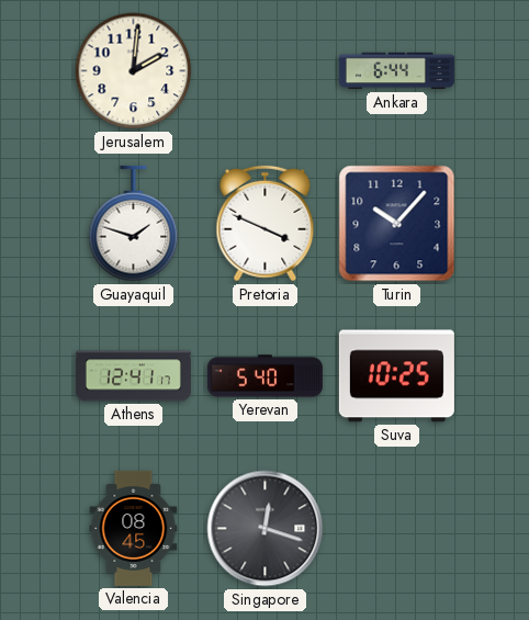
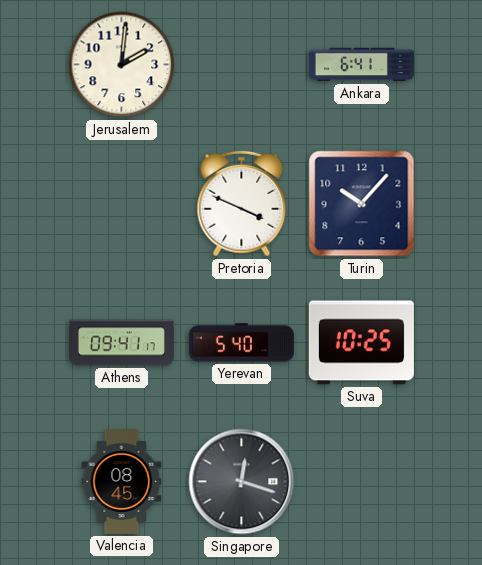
Ankara: 6:44 -> 6:41 (361, 65)
Guayaquil: 1:48 -> none (134, 224)
Athens: 12:41 -> 09:41 (121, 343)
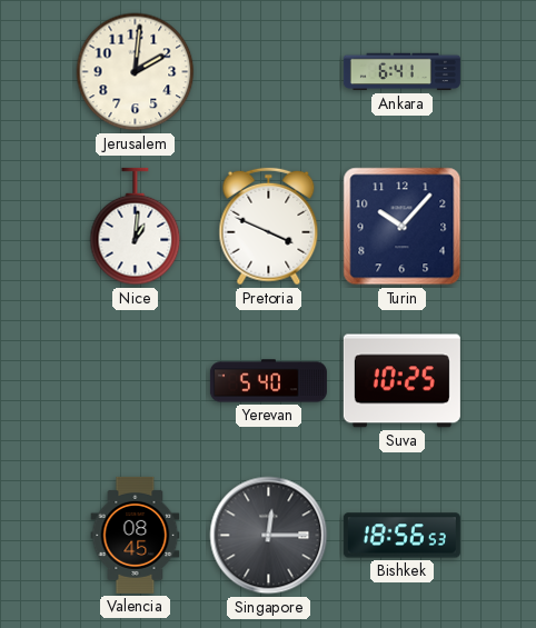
Nice: none -> 1:01 (136, 227)
Athens: 09:41 -> none (121, 343)
Singapore: 12:18 -> 12:15 (269, 536)
Bishkek: none -> 18:56 (401, 536)
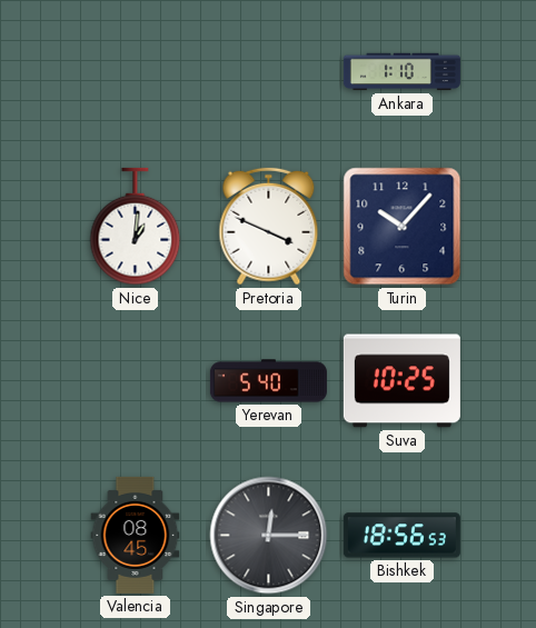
Jerusalem: 2:01 -> none (136, 72)
Ankara: 6:41 -> 1:10 (401, 72)
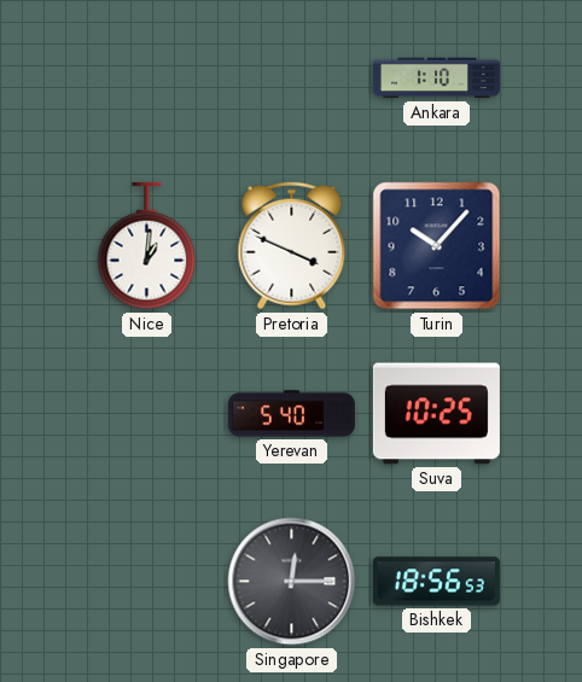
Valencia: 08:45 -> none (136, 535)
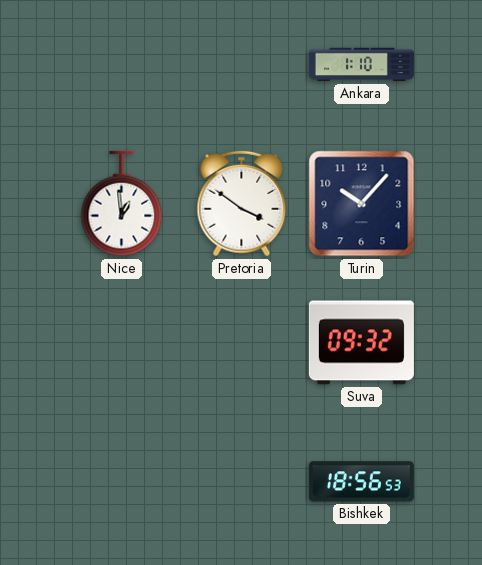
Nice: 1:01 -> 12:59 (122, 204)
Pretoria: 3:49 -> 3:51 (242, 204)
Yerevan: 5:40 -> none (291, 414)
Suva: 10:25 -> 09:32 (361, 343)
Singapore: 12:15 -> none (292, 582)
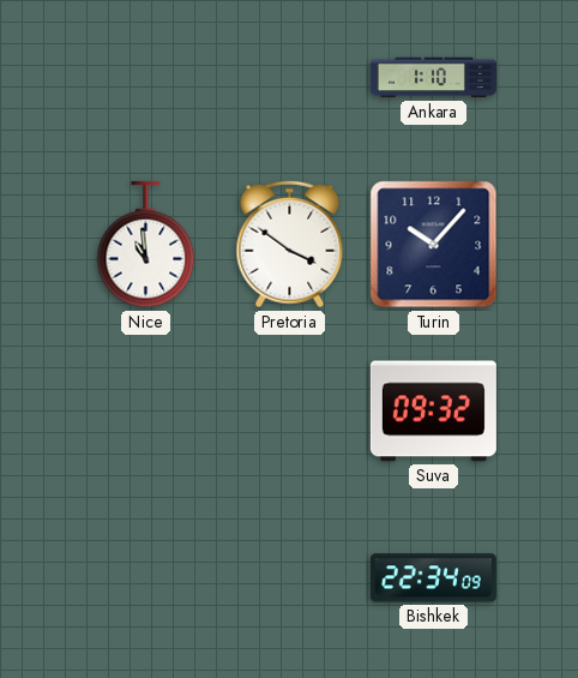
Nice: 12:59 -> 10:59 (146, 245)
Bishkek: 18:56 -> 22:34 (433, 578)
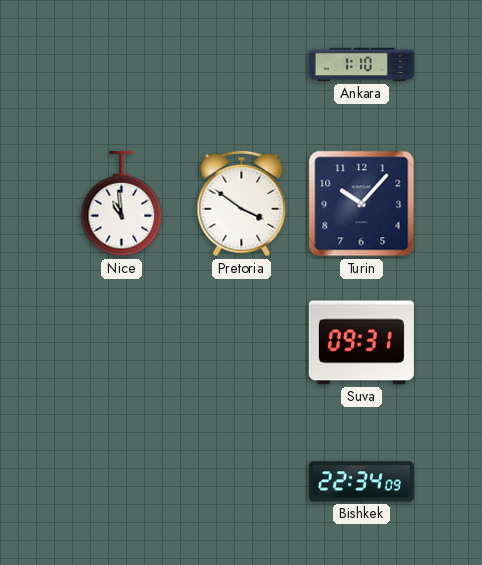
Suva: 09:32 -> 09:31 (361, 343)
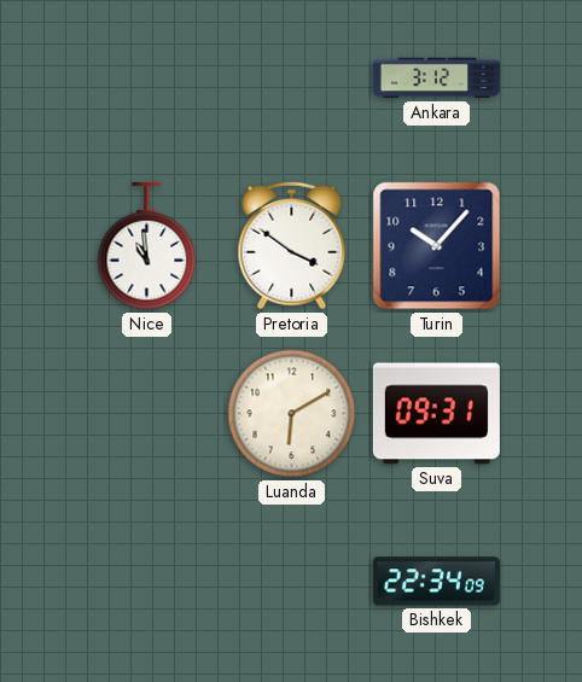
Ankara: 1:10 -> 3:12 (436, 78)
Luanda: none -> 6:10 (292, 414)
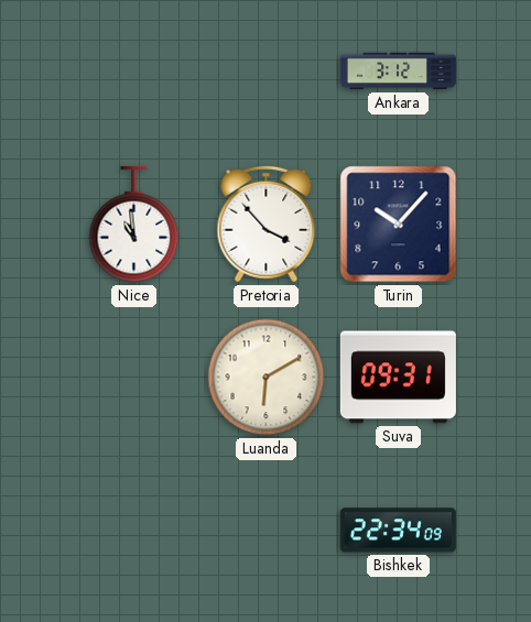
Pretoria: 3:51 -> 3:53 (267, 225)
